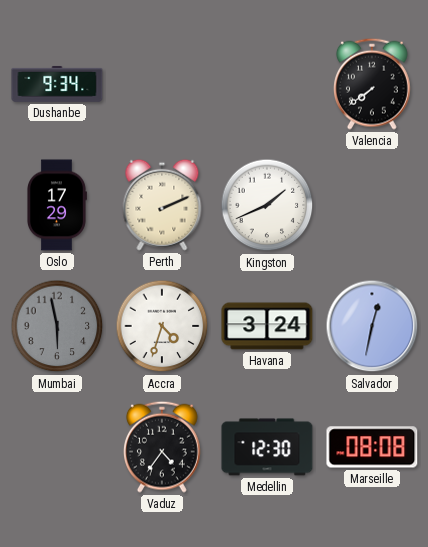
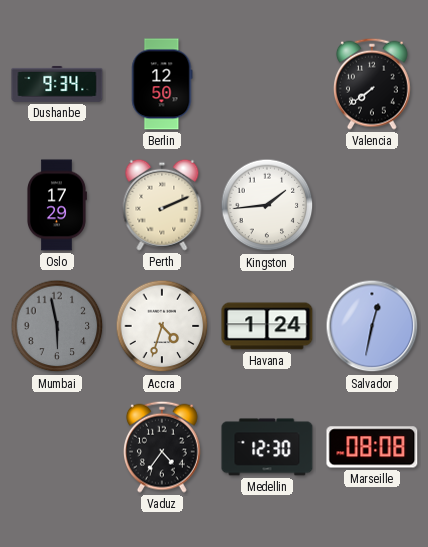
Berlin: none -> 12:50 (162, 84)
Kingston: 1:41 -> 1:44 (267, 205)
Havana: 3:24 -> 1:24 (267, 326)
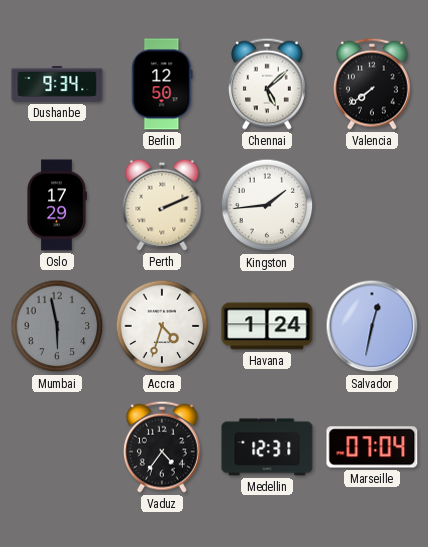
Chennai: none -> 5:08 (268, 84)
Medellin: 12:30 -> 12:31 (267, 447)
Marseille: 08:08 -> 07:04 (372, 447)
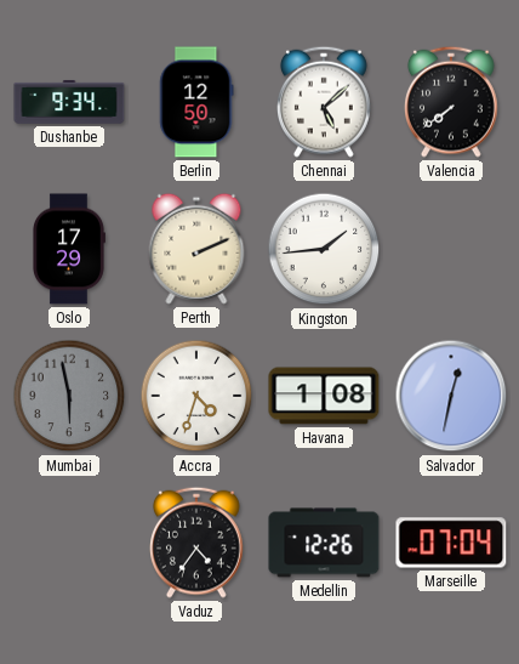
Havana: 1:24 -> 1:08 (324, 396)
Medellin: 12:31 -> 12:26 (324, 543)
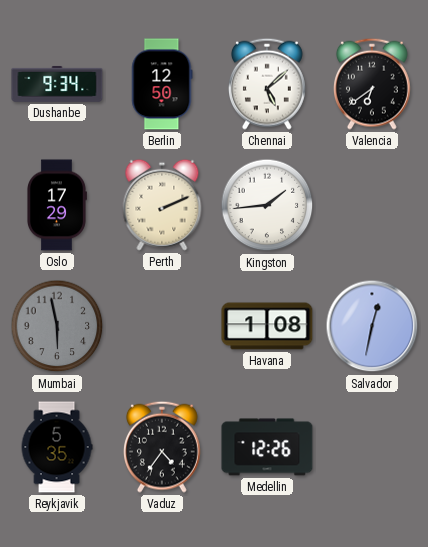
Valencia: 7:39 -> 6:39 (373, 84)
Accra: 4:33 -> none (196, 396)
Reykjavik: none -> 5:35 (57, 447)
Marseille: 07:04 -> none (451, 543)
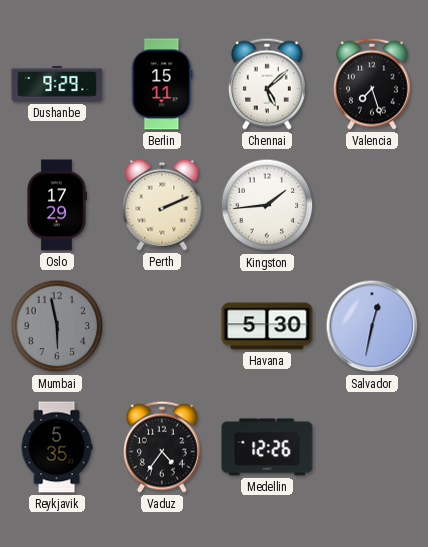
Dushanbe: 9:34 -> 9:29 (57, 84)
Berlin: 12:50 -> 15:11 (162, 84)
Valencia: 6:39 -> 7:27 (373, 84)
Havana: 1:08 -> 5:30 (267, 326)
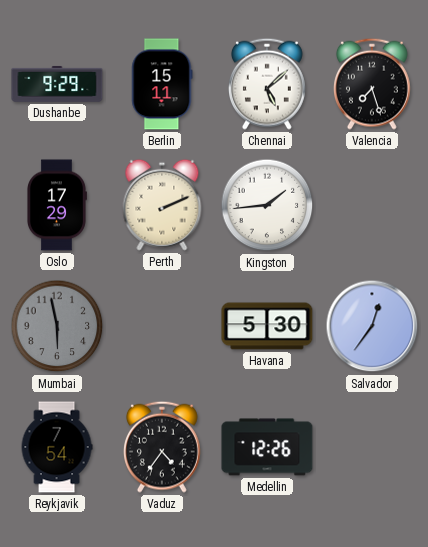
Salvador: 12:32 -> 12:36 (372, 326)
Reykjavik: 5:35 -> 7:54 (57, 447)
